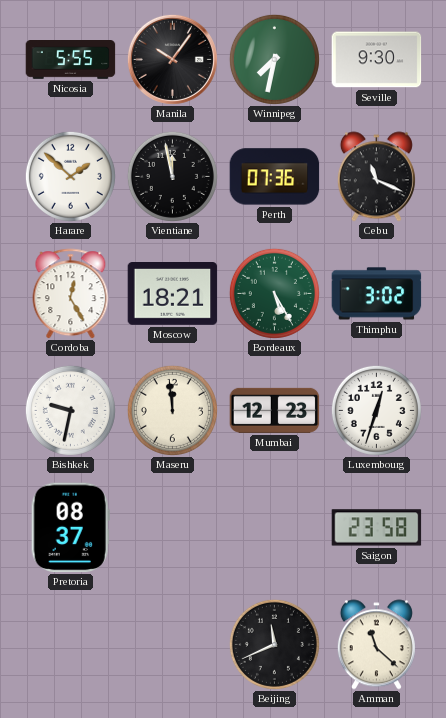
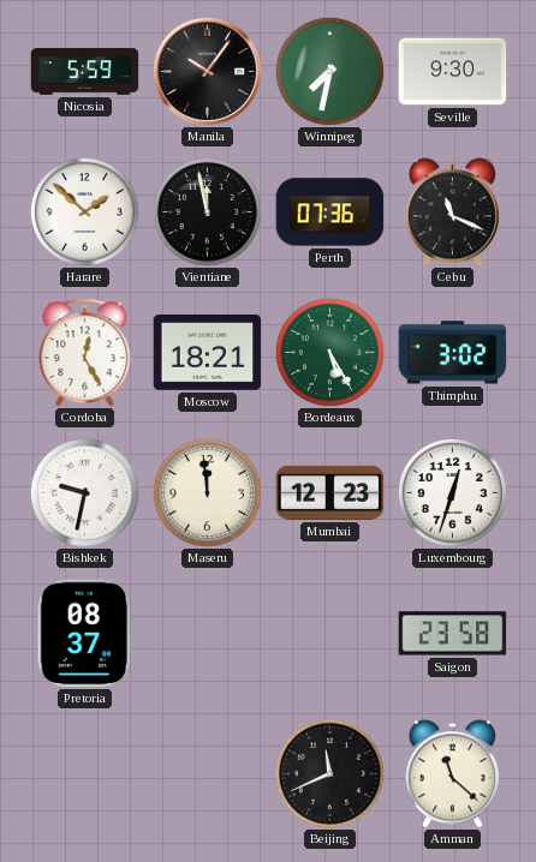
Nicosia: 5:55 -> 5:59 (85, 72)
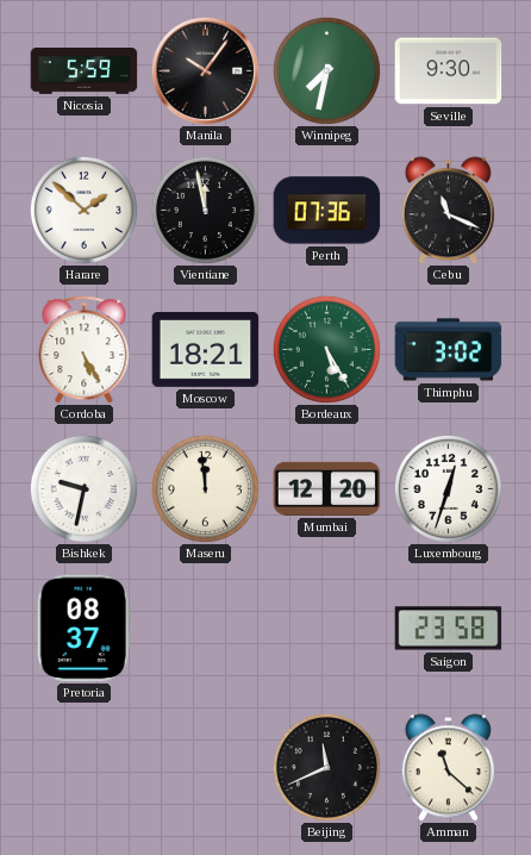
Cordoba: 12:25 -> 5:25 (85, 350)
Mumbai: 12:23 -> 12:20 (327, 488)
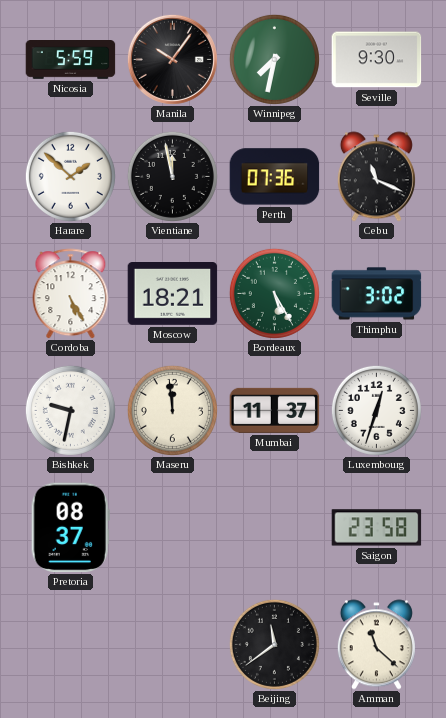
Mumbai: 12:20 -> 11:37 (275, 410)
Beijing: 11:41 -> 11:39 (274, 644)
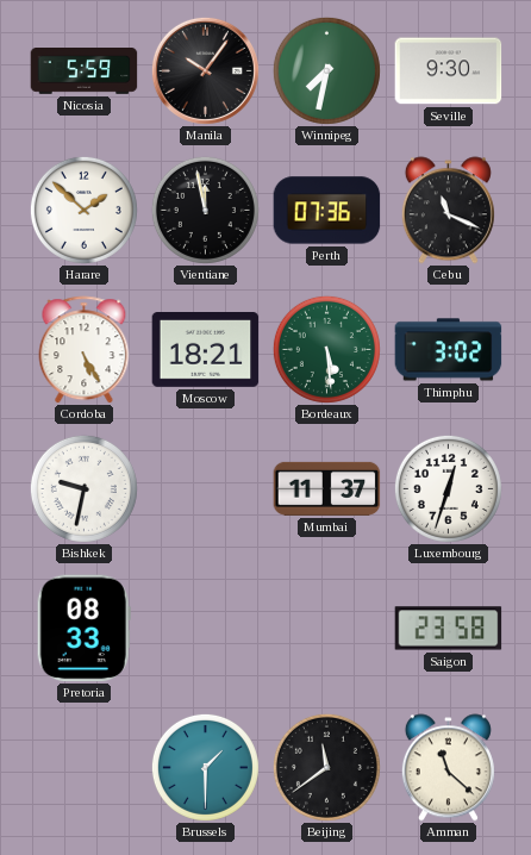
Bordeaux: 5:25 -> 5:29 (326, 349)
Maseru: 11:59 -> none (172, 410)
Pretoria: 08:37 -> 08:33 (83, 629)
Brussels: none -> 1:30 (205, 767)
